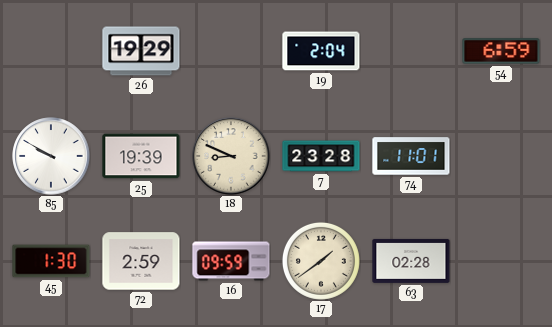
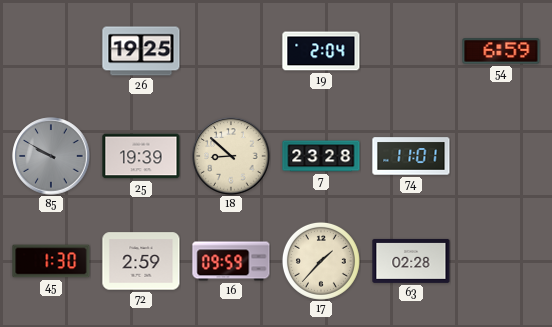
26: 19:29 -> 19:25 (141, 51)
85 dial: white -> grey (51, 156)
18: 8:49 -> 8:52 (231, 156)
17: 1:39 -> 1:37 (321, 261)
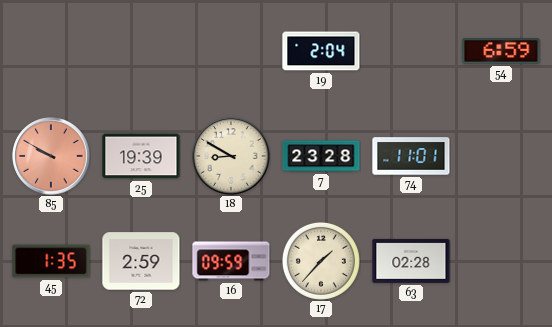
26: 19:25 -> none (141, 51)
85 dial: grey -> salmon (51, 156)
18: 8:52 -> 8:50 (231, 156)
45: 1:30 -> 1:35 (51, 261)
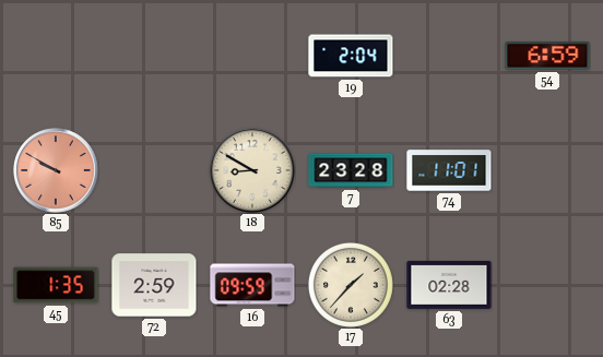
25: 19:39 -> none (141, 156)
